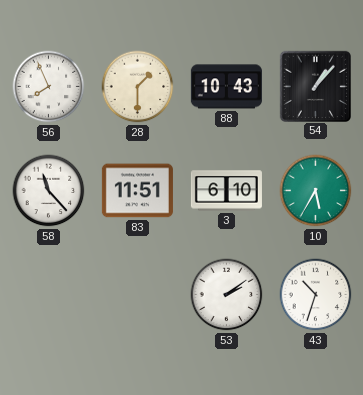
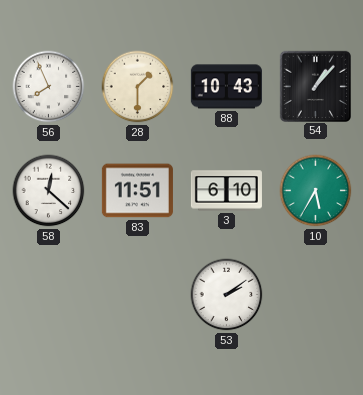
58: 11:23 -> 12:22 (49, 191)
43: 10:33 -> none (316, 295)
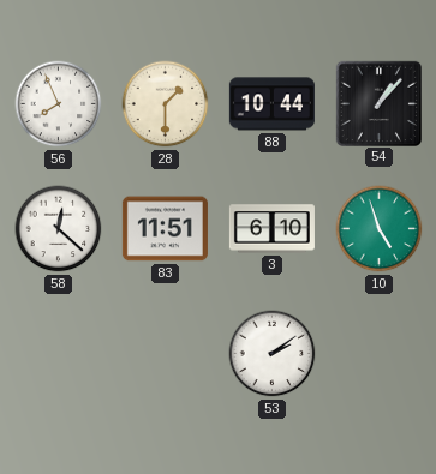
88: 10:43 -> 10:44 (271, 104)
10: 5:35 -> 4:57 (380, 229)
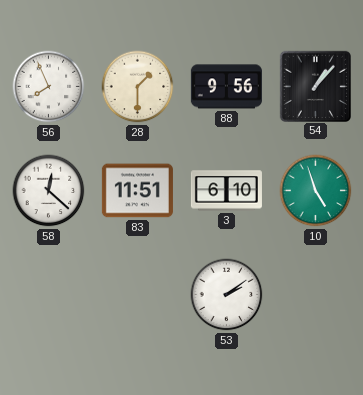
88: 10:44 -> 9:56 (226, 87)
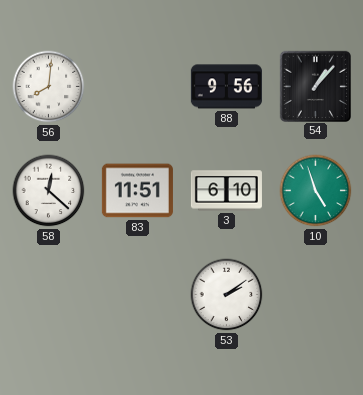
56: 7:56 -> 8:01 (49, 87)
28: 1:30 -> none (138, 87)
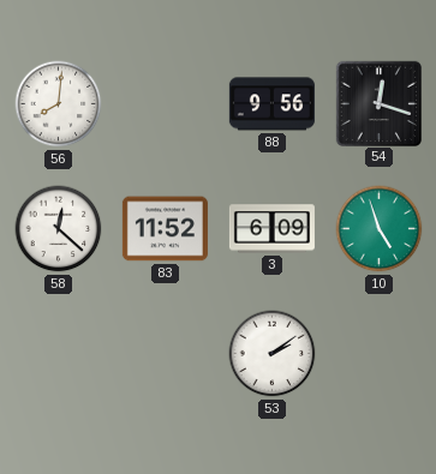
54: 1:07 -> 12:18 (378, 103)
83: 11:51 -> 11:52 (165, 229)
3: 6:10 -> 6:09 (271, 229)
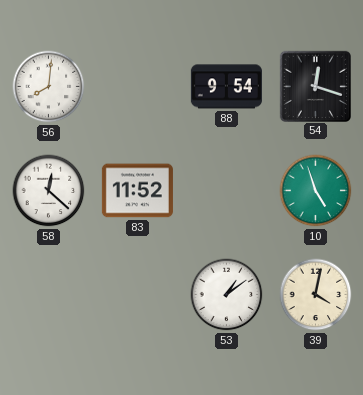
88: 9:56 -> 9:54 (226, 87)
3: 6:09 -> none (271, 229)
53: 2:09 -> 1:09 (227, 295)
39: none -> 4:02 (316, 295)
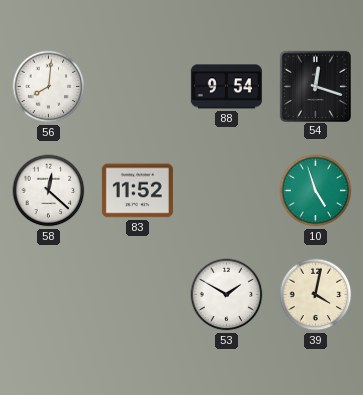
53: 1:09 -> 1:50 (227, 295)
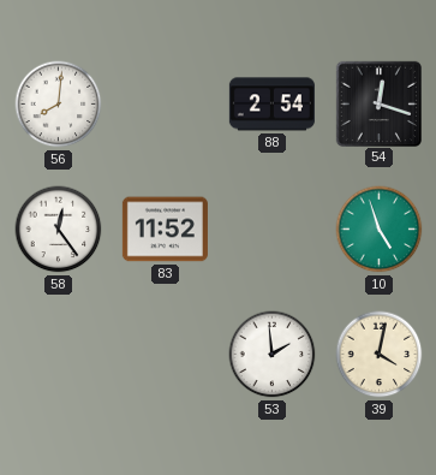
88: 9:54 -> 2:54 (271, 105)
58: 12:22 -> 12:24 (59, 230)
53: 1:50 -> 1:59 (273, 355)
